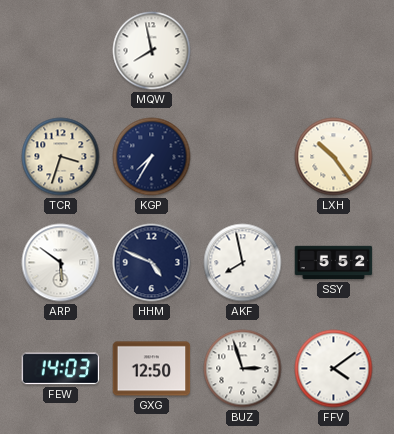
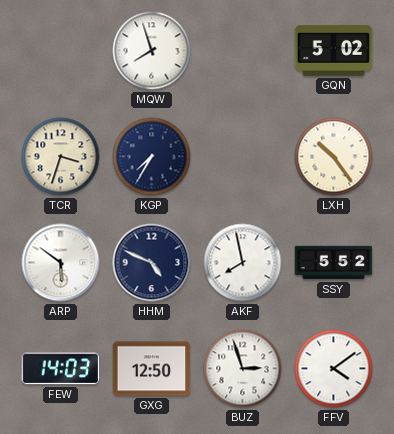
MQW: 7:58 -> 7:57 (152, 51)
GQN: none -> 5:02 (334, 50)
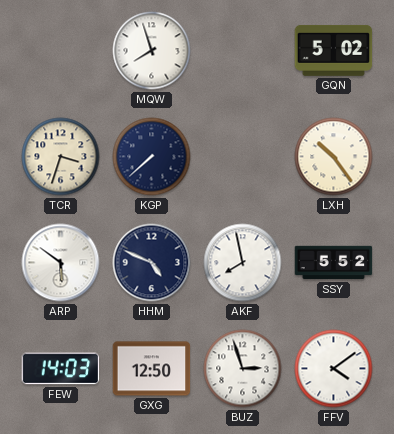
KGP: 7:35 -> 7:38 (152, 157)
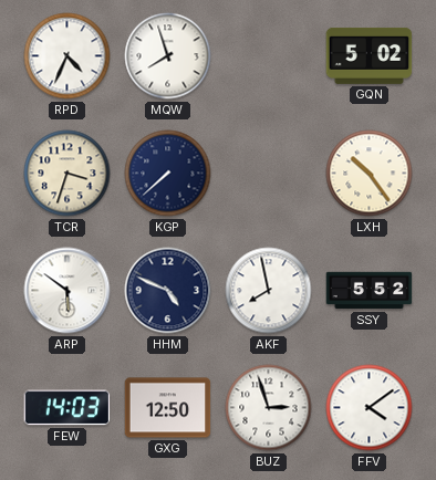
RPD: none -> 4:34 (68, 56)
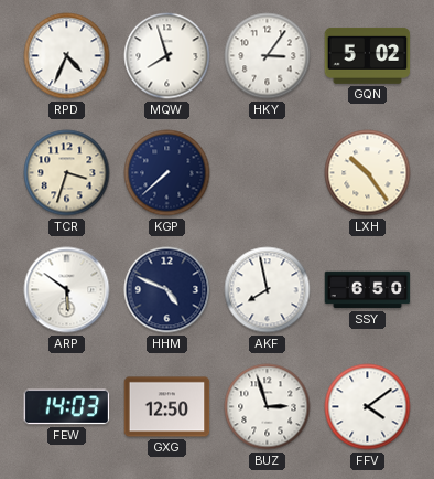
HKY: none -> 3:06 (268, 56)
SSY: 5:52 -> 6:50 (368, 290)
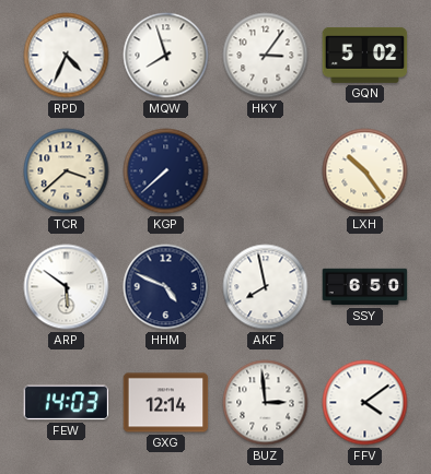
TCR: 3:33 -> 3:38 (67, 171)
GXG: 12:50 -> 12:14 (166, 403)
BUZ: 2:57 -> 2:59 (266, 403)
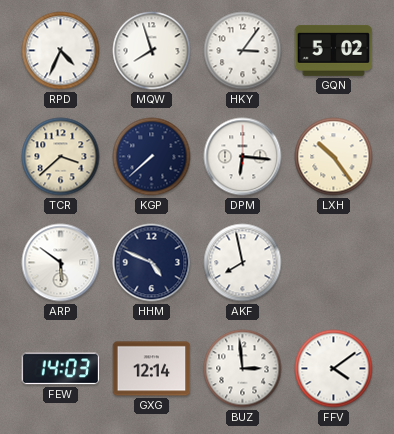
DPM: none -> 6:16 (243, 157)
SSY: 6:50 -> none (365, 287)
